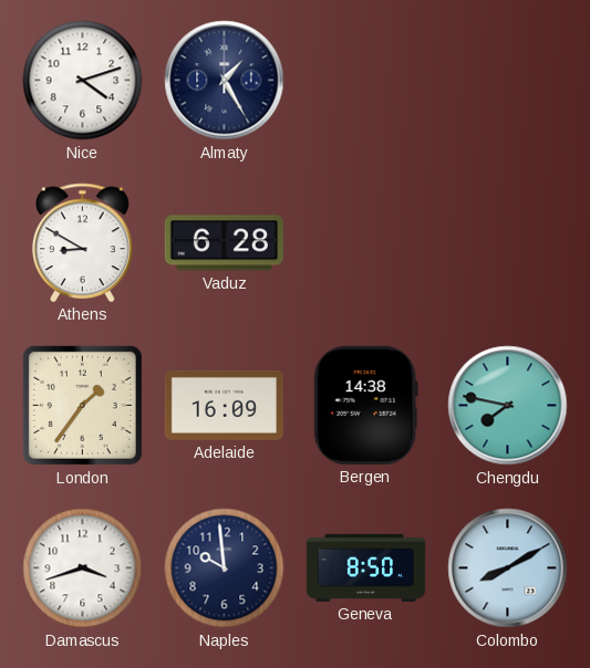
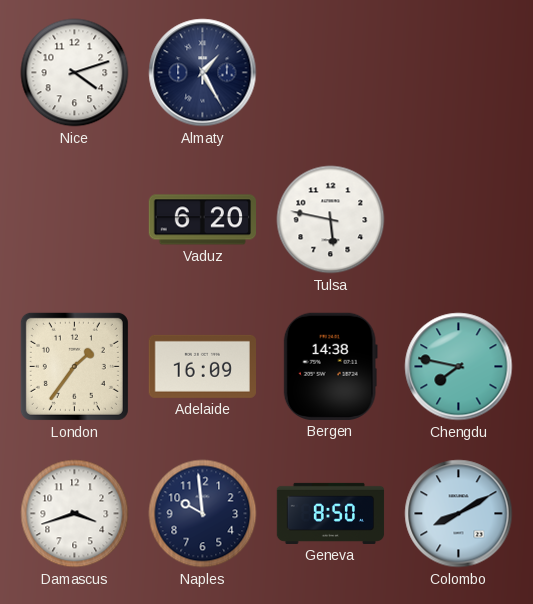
Athens: 8:50 -> none (83, 242)
Vaduz: 6:28 -> 6:20 (202, 220)
Tulsa: none -> 5:47 (331, 220)
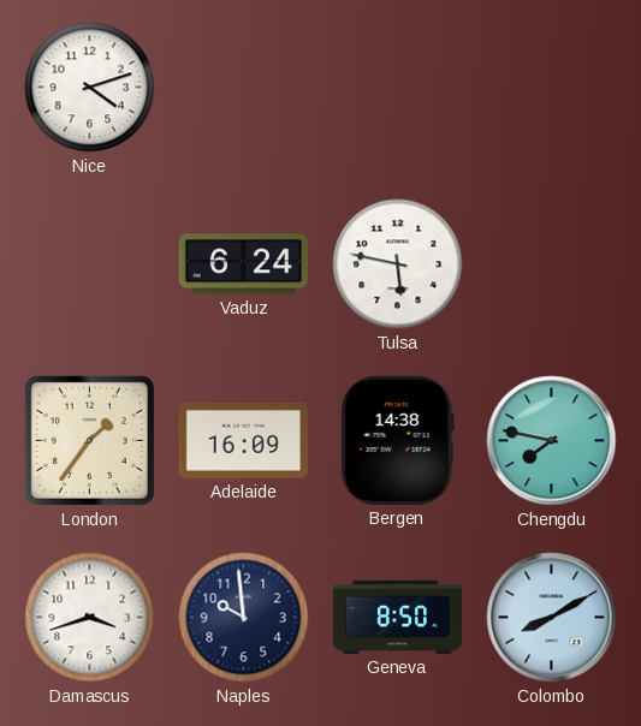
Almaty: 1:25 -> none (203, 73)
Vaduz: 6:20 -> 6:24 (243, 264)
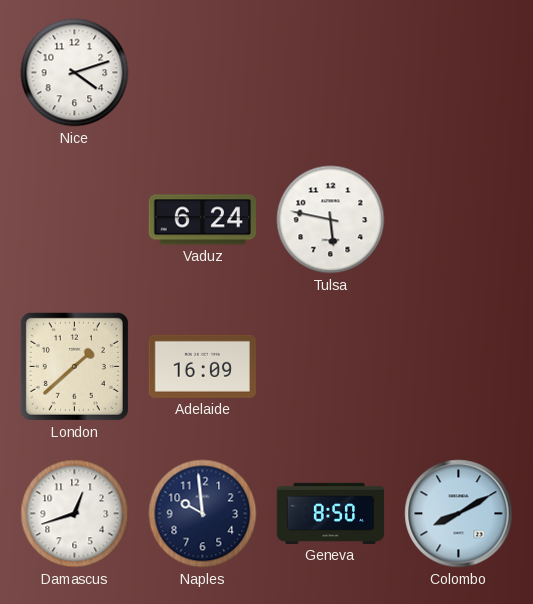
London: 1:36 -> 1:38 (74, 366)
Bergen: 14:38 -> none (397, 440)
Chengdu: 7:47 -> none (552, 441)
Damascus: 3:42 -> 12:42 (75, 514)
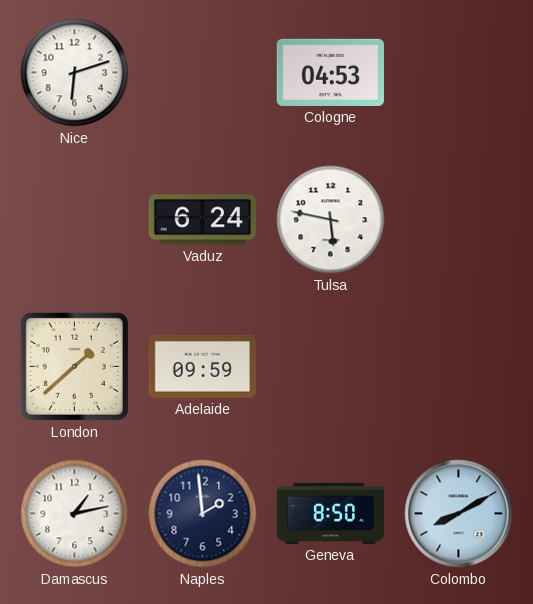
Nice: 4:12 -> 6:12 (75, 73)
Cologne: none -> 04:53 (330, 72)
Adelaide: 16:09 -> 09:59 (202, 366)
Damascus: 12:42 -> 1:13 (75, 514)
Naples: 9:59 -> 1:59 (203, 514)
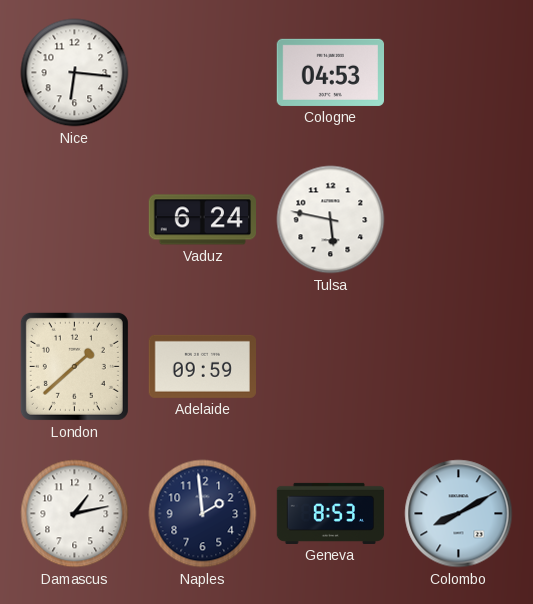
Nice: 6:12 -> 6:16 (75, 73)
Geneva: 8:50 -> 8:53 (331, 513)
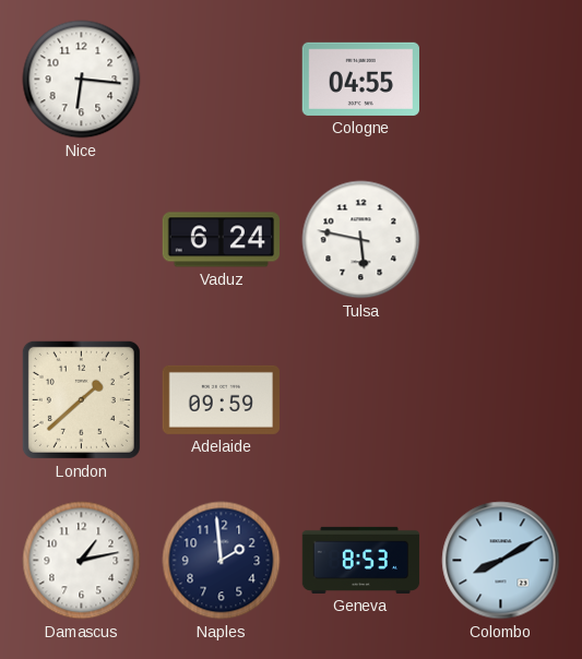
Cologne: 04:53 -> 04:55 (360, 79)
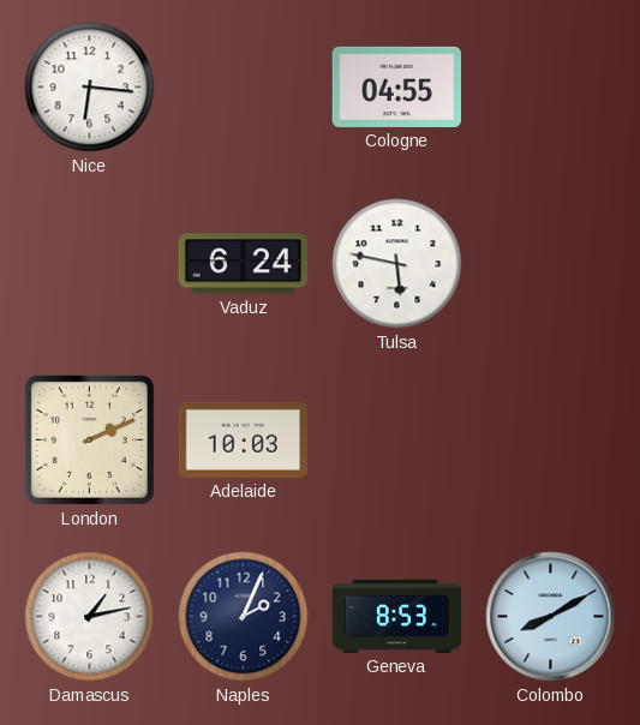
London: 1:38 -> 2:11 (89, 439)
Adelaide: 09:59 -> 10:03 (243, 439)
Naples: 1:59 -> 2:04 (244, 617)
